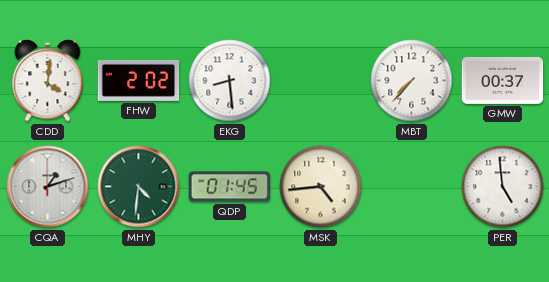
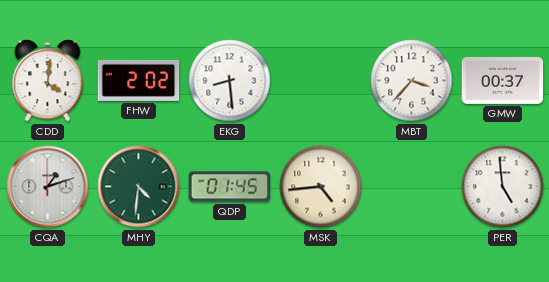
MBT: 7:37 -> 3:37 (412, 81)
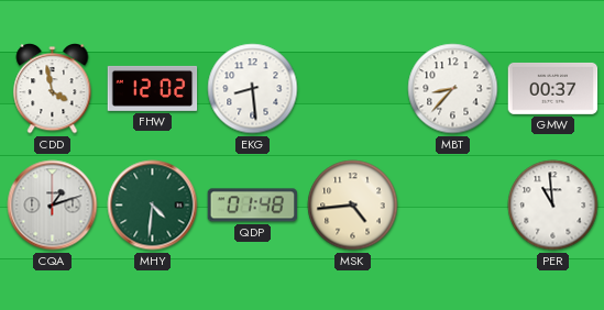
CDD: 4:01 -> 3:58 (53, 89)
FHW: 2:02 -> 12:02 (153, 88)
MBT: 3:37 -> 8:37 (453, 89)
QDP: 01:45 -> 01:48 (253, 206)
PER: 4:59 -> 10:59 (553, 206)
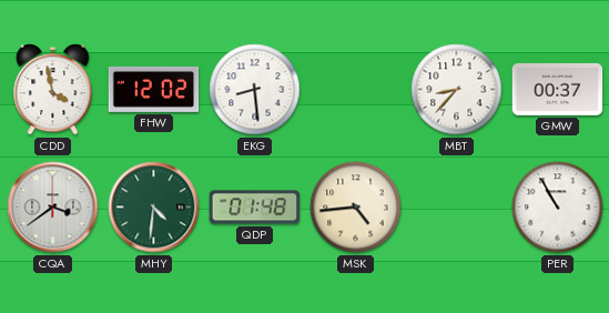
CQA: 1:12 -> 3:39 (53, 208)
PER: 10:59 -> 10:55 (558, 208)
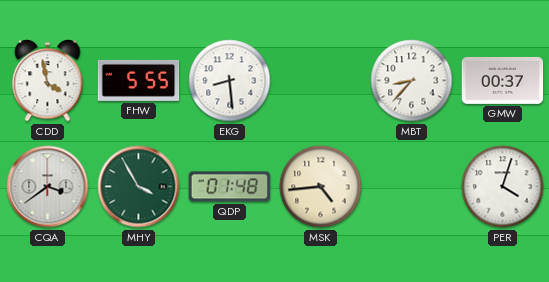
FHW: 12:02 -> 5:55 (139, 80)
MHY: 4:31 -> 3:55 (139, 187)
PER: 10:55 -> 4:03 (503, 187)
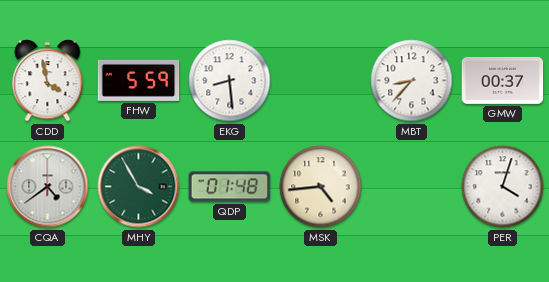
FHW: 5:55 -> 5:59 (139, 80)
CQA: 3:39 -> 4:39 (48, 187)
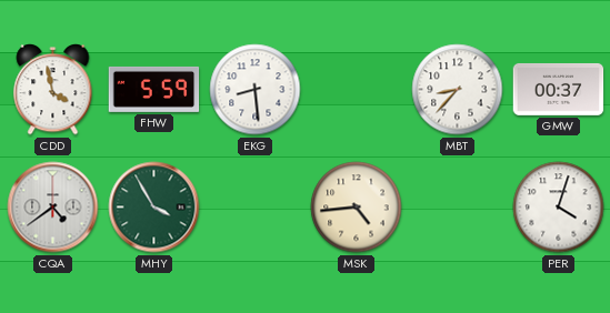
QDP: 01:48 -> none (230, 187)
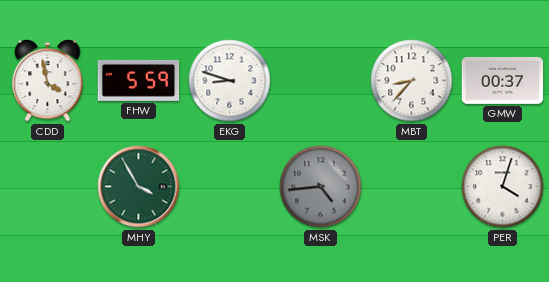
EKG: 8:29 -> 8:48 (230, 81)
CQA: 4:39 -> none (53, 208)
MSK dial: cream -> grey (321, 187)
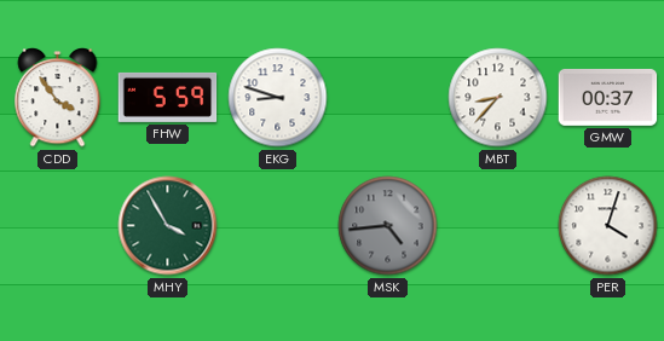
CDD: 3:58 -> 3:54 (58, 98)
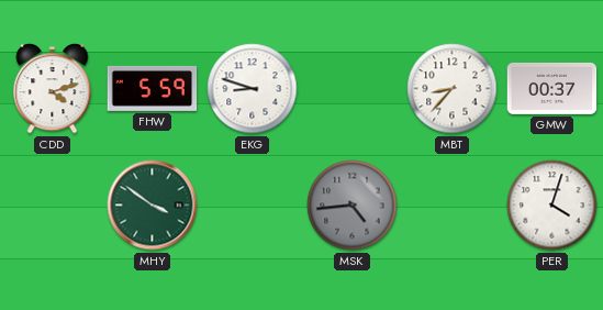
CDD: 3:54 -> 4:12 (53, 89)
MHY: 3:55 -> 3:51 (153, 206)
